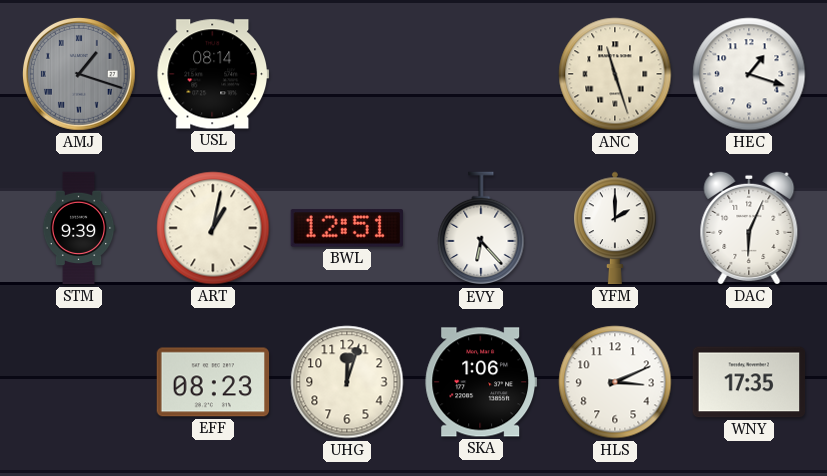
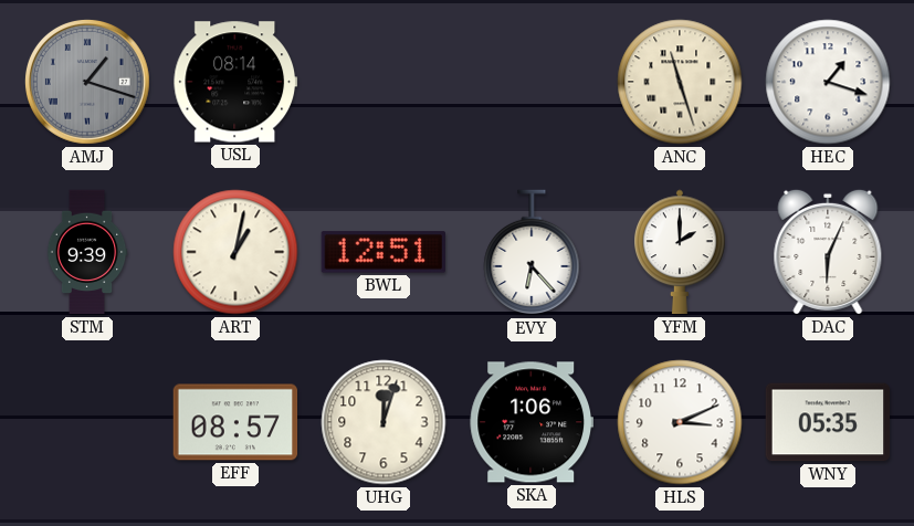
EFF: 08:23 -> 08:57 (235, 422)
WNY: 17:35 -> 05:35 (828, 422)
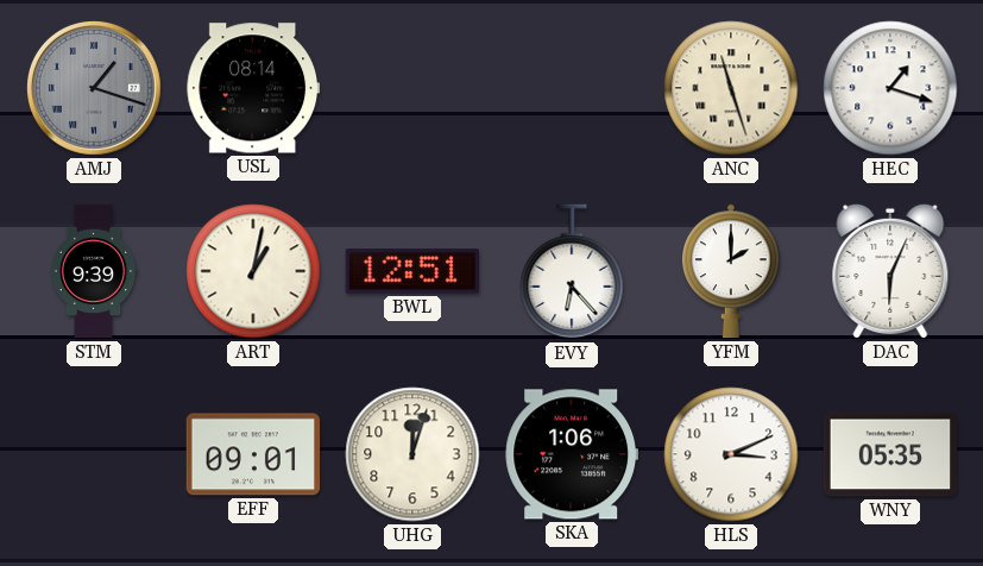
EFF: 08:57 -> 09:01 (253, 454)
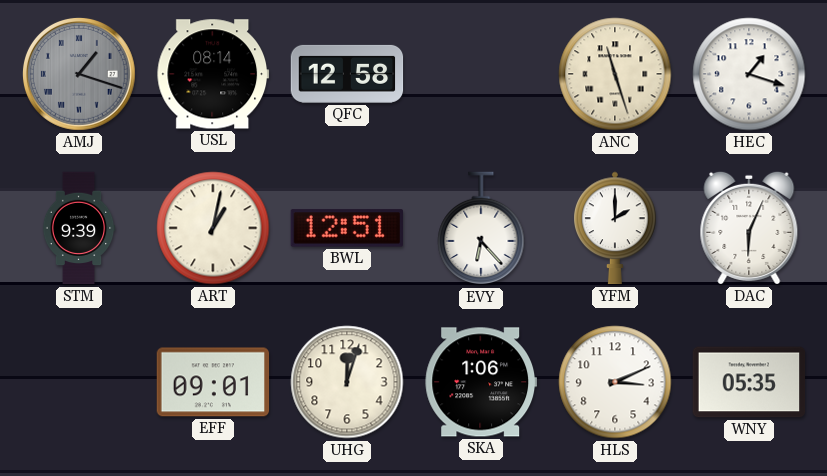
QFC: none -> 12:58 (347, 74)
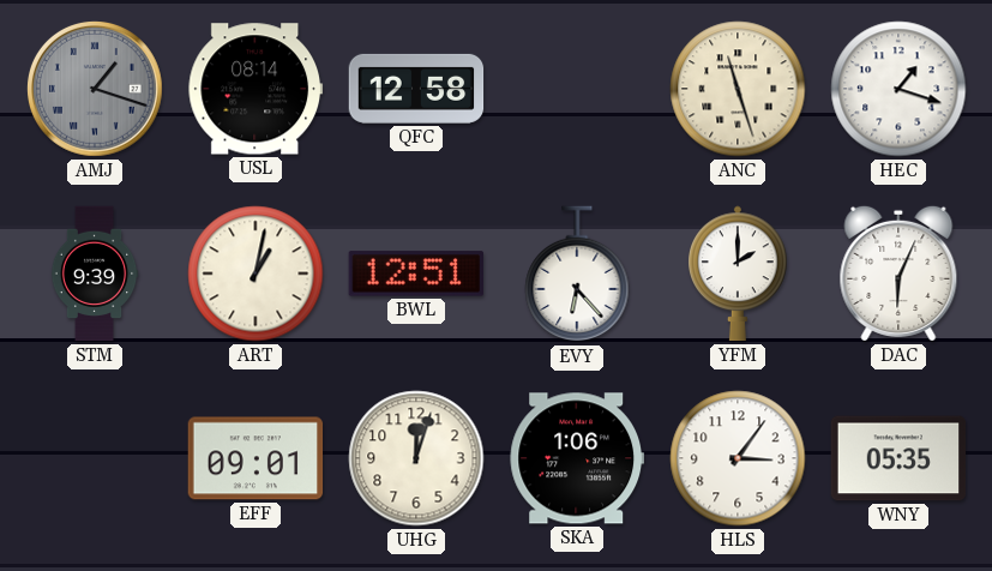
HLS: 3:11 -> 3:06 (738, 458)
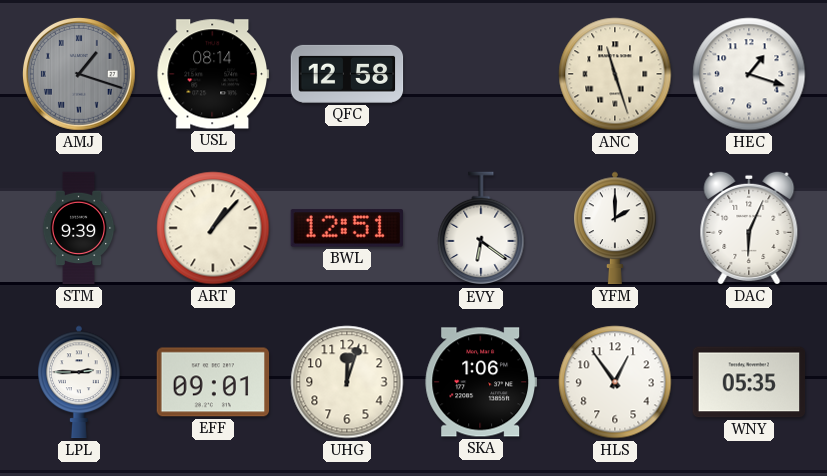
ART: 1:02 -> 1:07 (213, 228)
EVY: 6:23 -> 6:21 (481, 229)
LPL: none -> 2:45 (79, 382)
HLS: 3:06 -> 12:54 (615, 382)
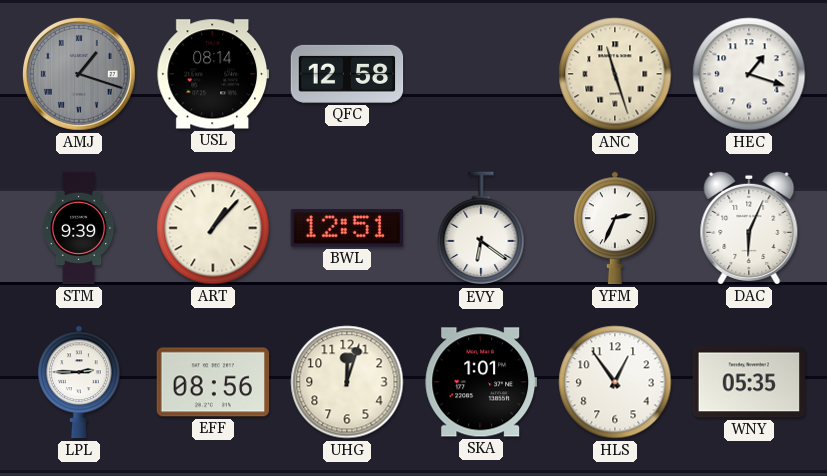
YFM: 2:00 -> 2:34 (615, 228)
EFF: 09:01 -> 08:56 (213, 382)
SKA: 1:06 -> 1:01 (480, 382)
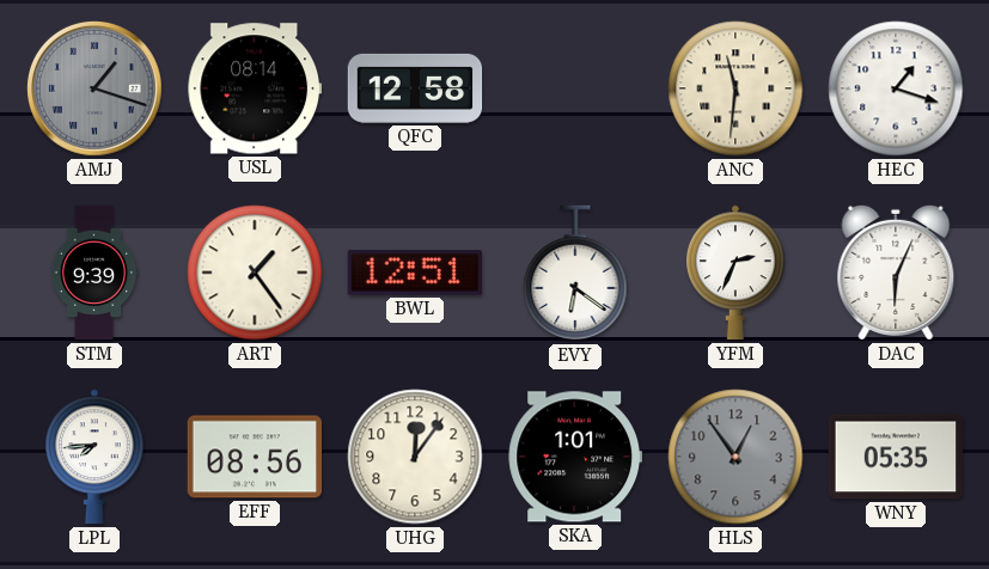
ANC: 11:27 -> 11:31 (735, 88)
ART: 1:07 -> 1:24 (255, 273)
LPL: 2:45 -> 7:44 (94, 457)
UHG: 12:03 -> 12:06 (415, 457)
HLS dial: white -> grey (735, 457)
